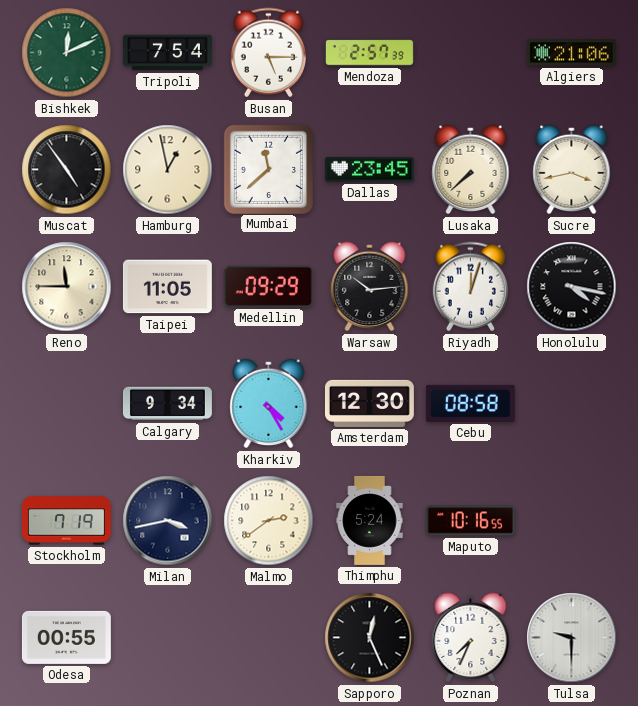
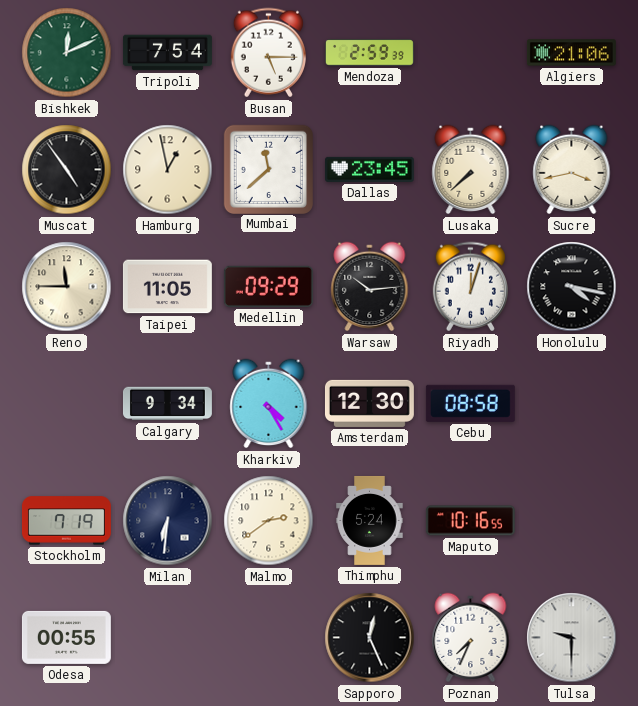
Mendoza: 2:57 -> 2:59 (369, 53)
Milan: 3:43 -> 6:31 (168, 521)
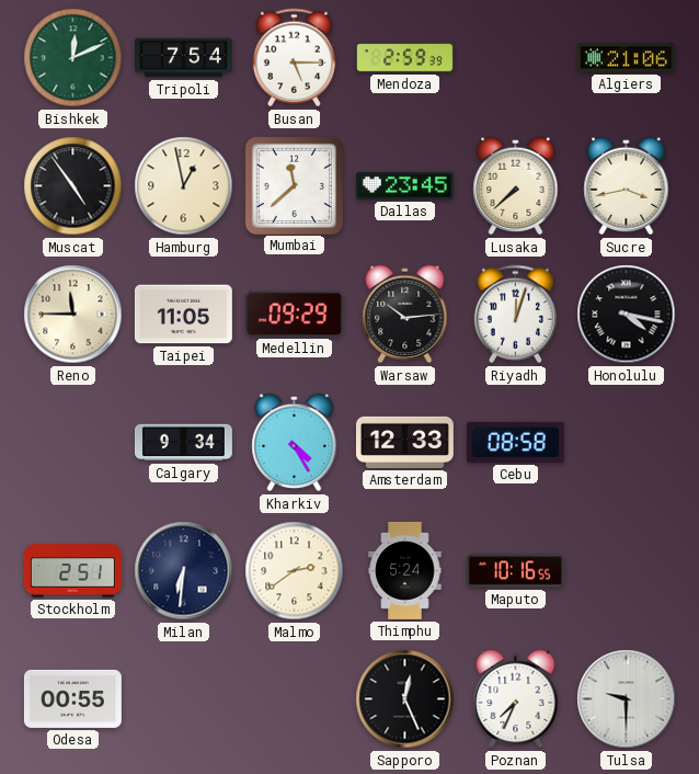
Amsterdam: 12:30 -> 12:33 (404, 442)
Stockholm: 7:19 -> 2:51 (72, 571)
